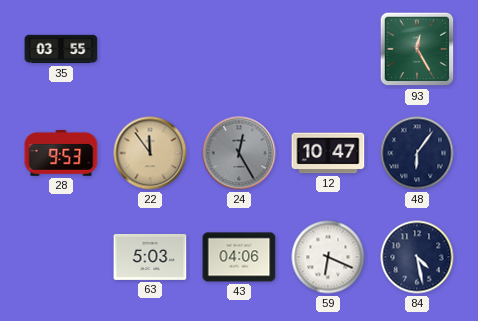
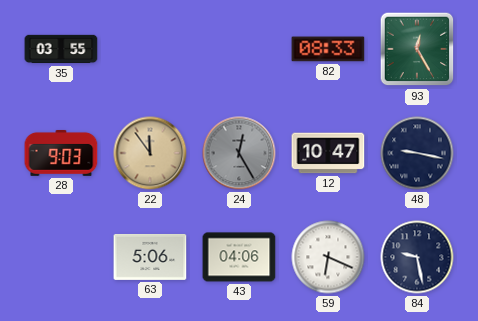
82: none -> 08:33 (328, 49)
28: 9:53 -> 9:03 (61, 153)
48: 6:06 -> 9:17 (417, 153)
63: 5:03 -> 5:06 (150, 257)
84: 4:28 -> 9:28 (417, 257)
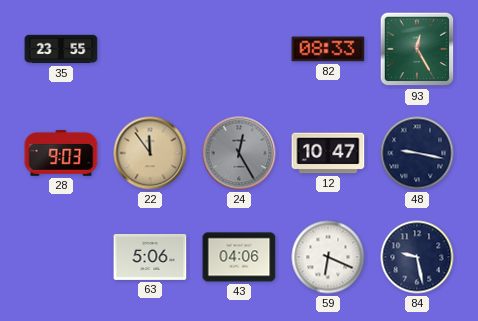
35: 03:55 -> 23:55 (61, 49)
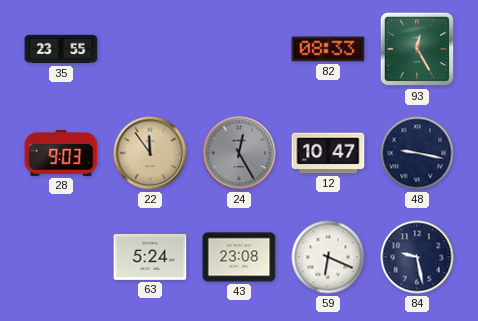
63: 5:06 -> 5:24 (150, 257)
43: 04:06 -> 23:08 (239, 257)
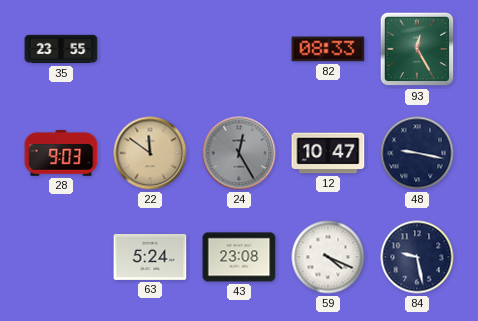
22: 11:54 -> 11:51 (150, 153)
59: 6:19 -> 4:19 (328, 257)
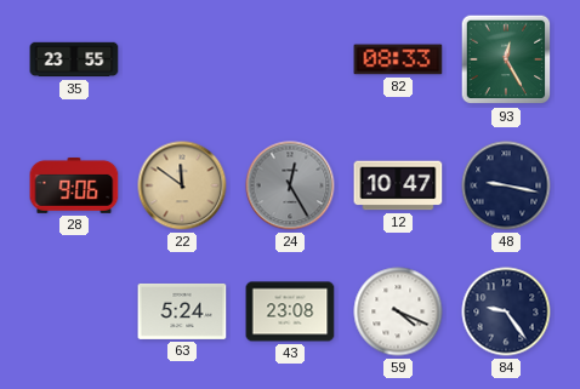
28: 9:03 -> 9:06 (74, 185)
84: 9:28 -> 9:24 (506, 311)
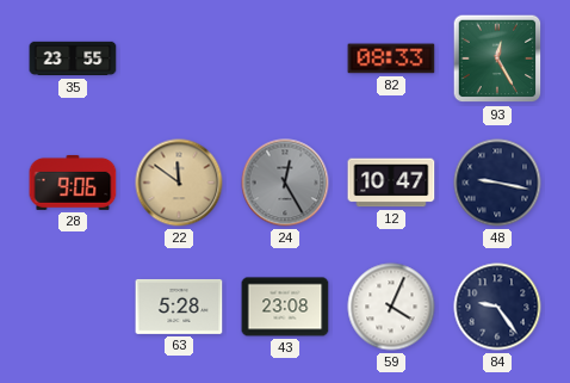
63: 5:24 -> 5:28 (179, 307)
59: 4:19 -> 4:04 (391, 307)
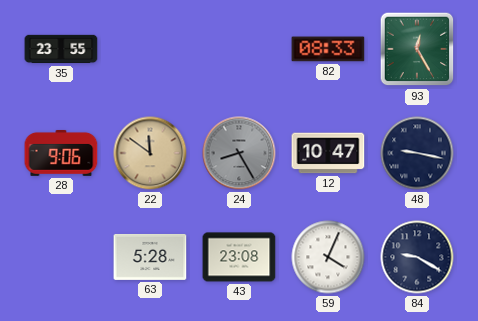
24: 12:25 -> 8:25 (239, 153)
84: 9:24 -> 9:20 (417, 257)
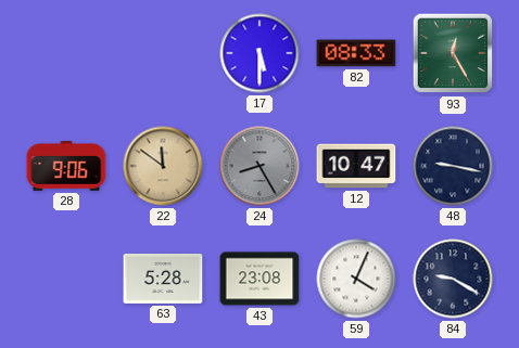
35: 23:55 -> none (61, 49)
17: none -> 5:30 (259, 53)
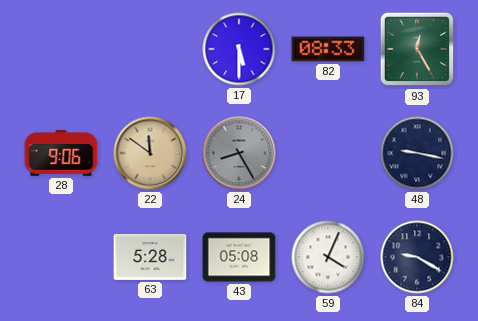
12: 10:47 -> none (356, 166)
43: 23:08 -> 05:08 (239, 257)
